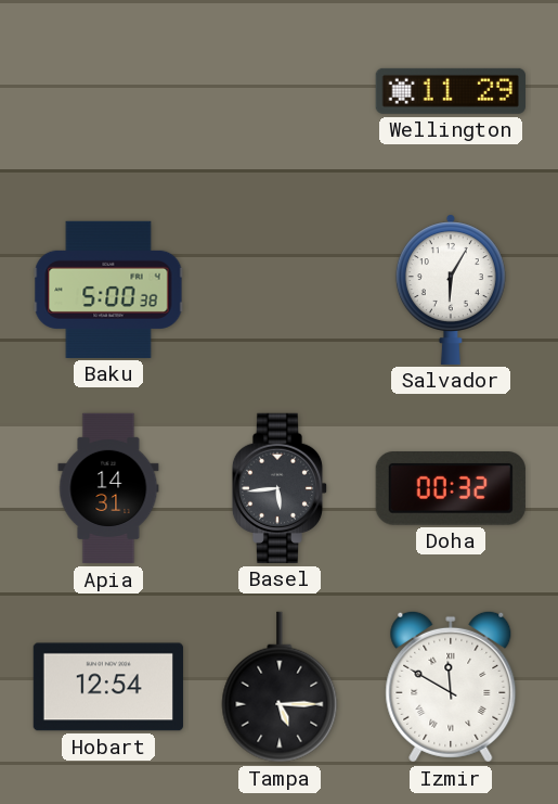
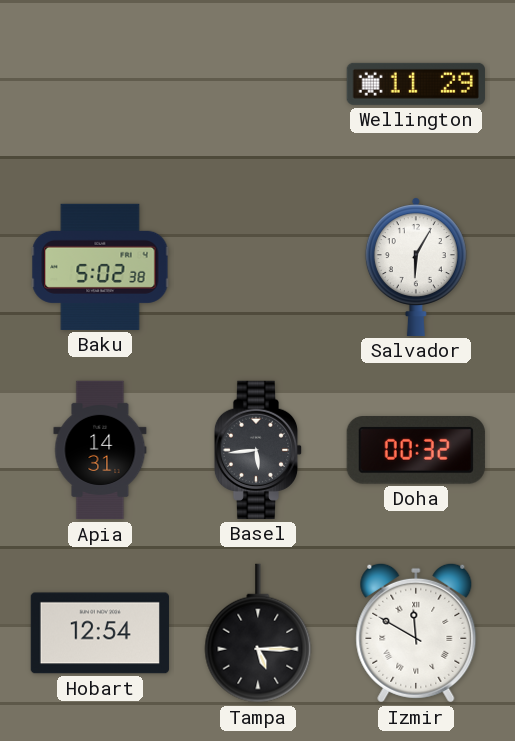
Baku: 5:00 -> 5:02 (100, 267)
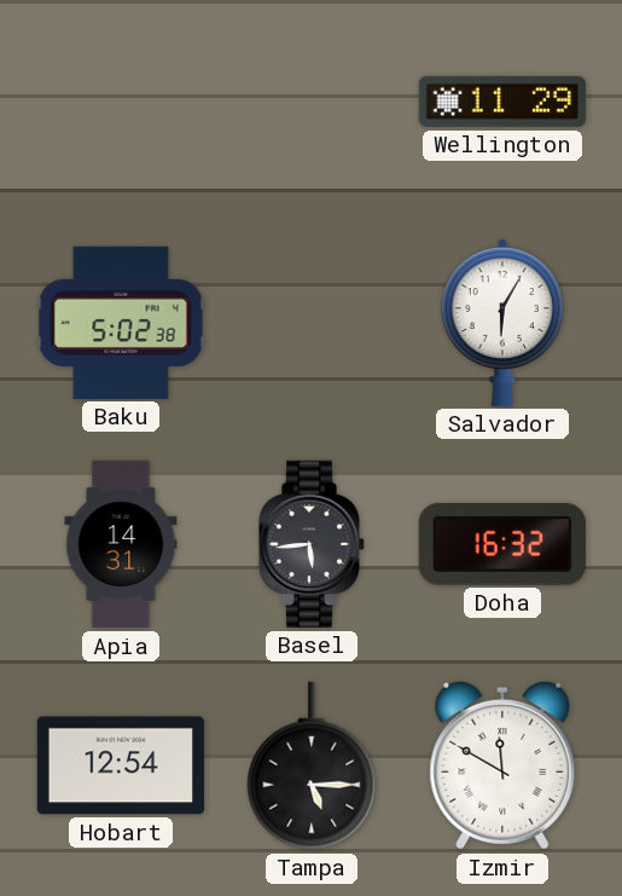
Doha: 00:32 -> 16:32 (502, 545)
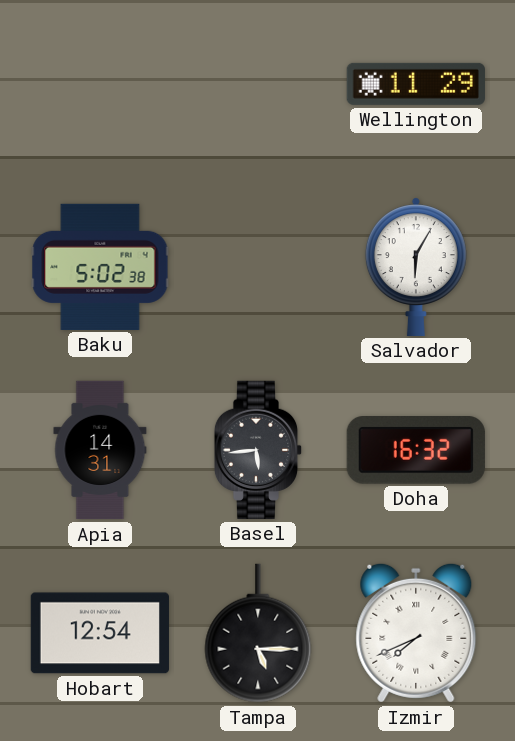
Izmir: 11:50 -> 7:41 (416, 633)
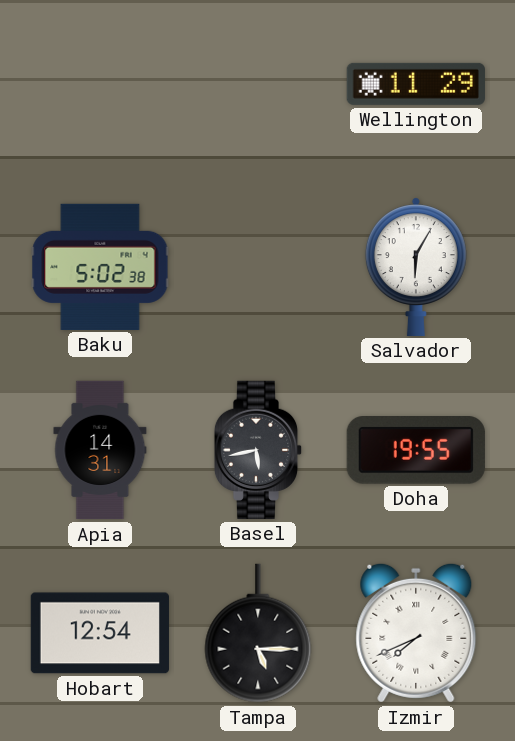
Basel: 5:44 -> 5:43 (258, 450)
Doha: 16:32 -> 19:55 (416, 451)
